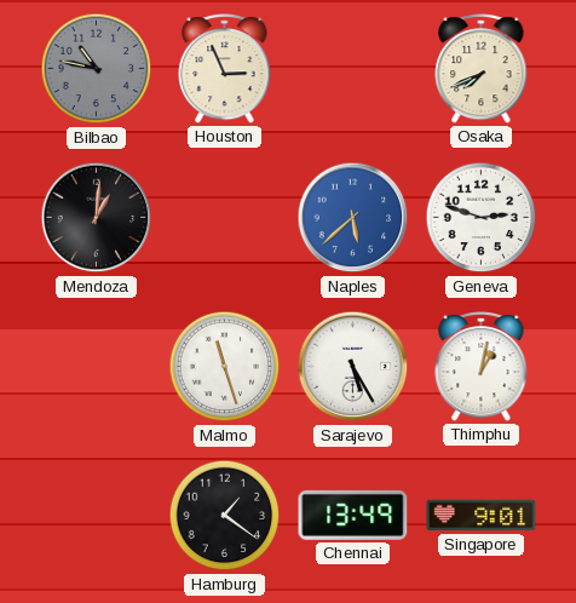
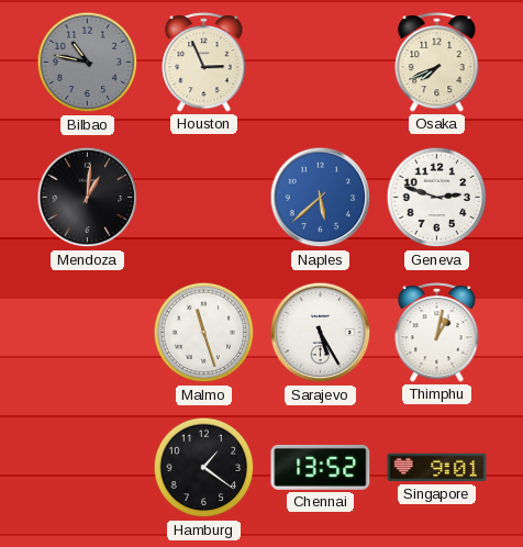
Chennai: 13:49 -> 13:52 (321, 467)
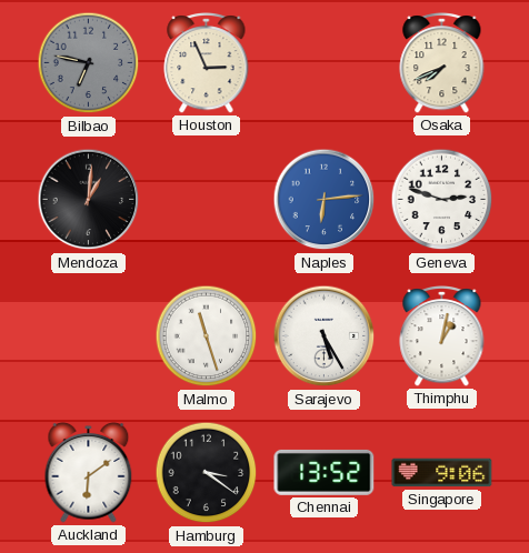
Bilbao: 10:47 -> 6:47 (89, 63)
Naples: 5:38 -> 6:14 (325, 200)
Auckland: none -> 6:09 (89, 472)
Hamburg: 1:21 -> 3:21 (207, 473)
Singapore: 9:01 -> 9:06 (442, 473)
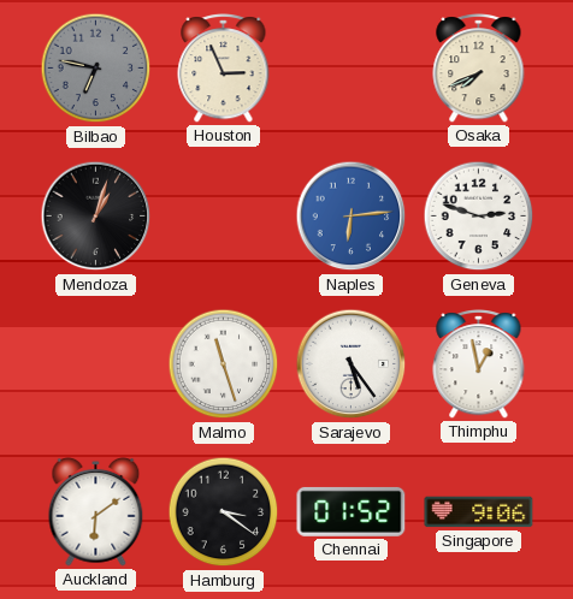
Mendoza: 1:01 -> 1:03 (96, 217)
Sarajevo: 5:25 -> 5:24 (352, 364)
Thimphu: 1:02 -> 12:58 (479, 364)
Chennai: 13:52 -> 01:52 (352, 511)
